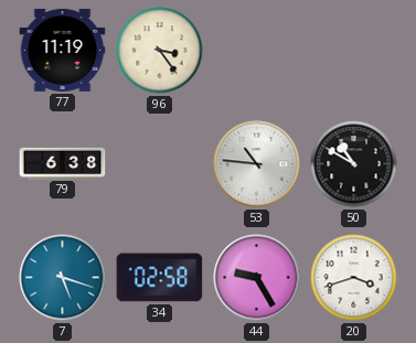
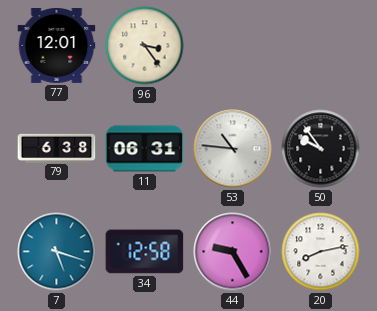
77: 11:19 -> 12:01 (57, 45)
11: none -> 06:31 (145, 149)
50: 10:50 -> 9:54 (321, 149)
34: 02:58 -> 12:58 (145, 252)
20: 3:42 -> 8:13 (321, 252)
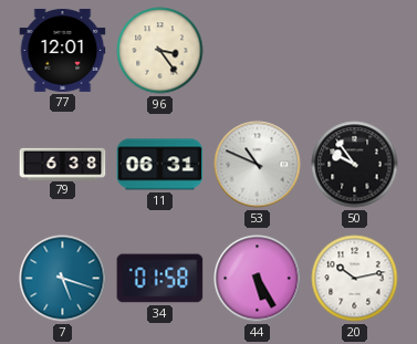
53: 10:46 -> 10:49 (258, 165)
34: 12:58 -> 01:58 (160, 279)
44: 9:25 -> 5:25 (258, 279)
20: 8:13 -> 10:13 (355, 279)
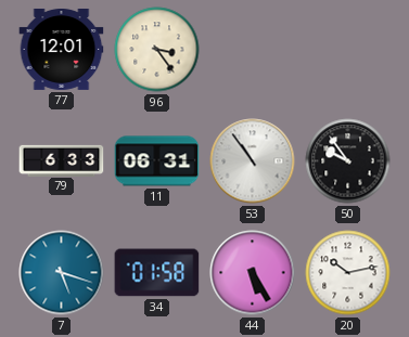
79: 6:38 -> 6:33 (62, 160)
53: 10:49 -> 10:54 (253, 161)
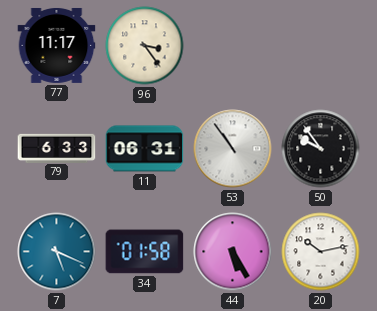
77: 12:01 -> 11:17 (57, 45)
7: 5:18 -> 5:19 (57, 252)
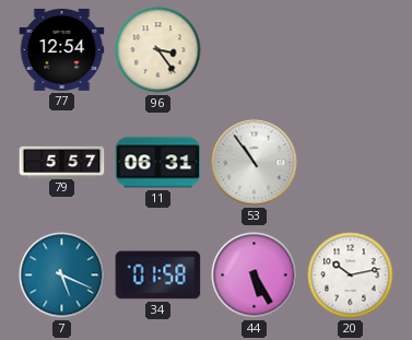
77: 11:17 -> 12:54 (62, 49)
79: 6:33 -> 5:57 (62, 162)
50: 9:54 -> none (321, 149)
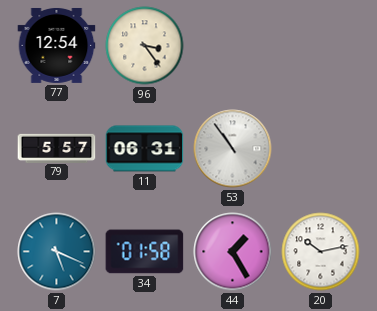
44: 5:25 -> 1:25 (233, 252)
